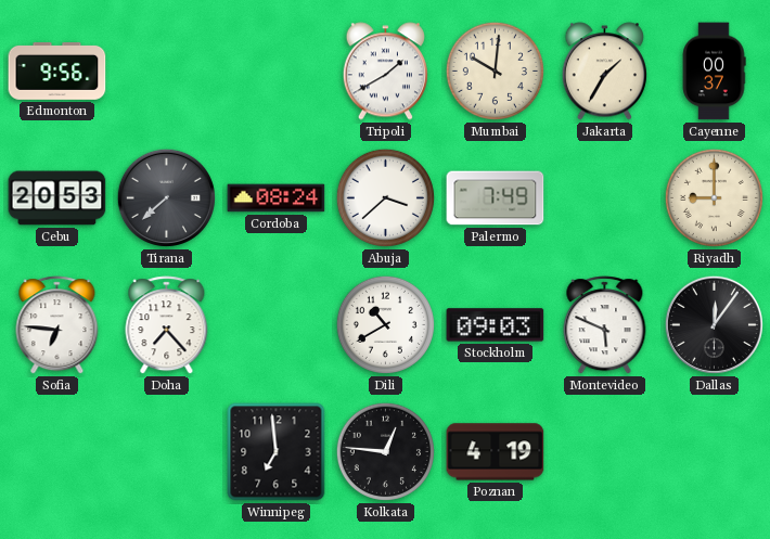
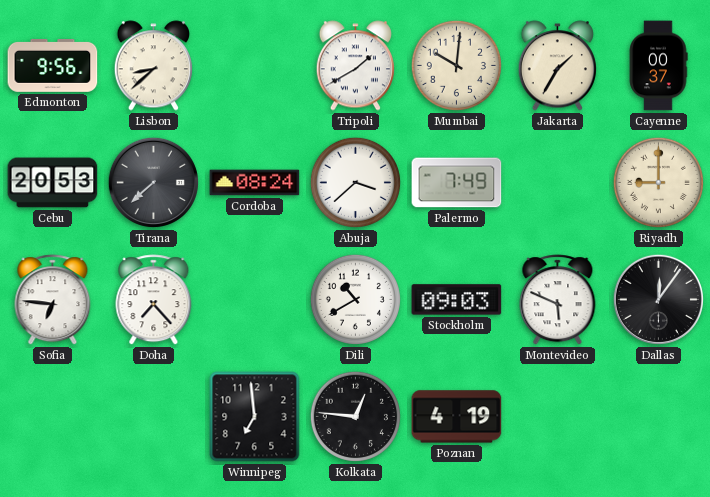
Lisbon: none -> 8:38 (153, 66)
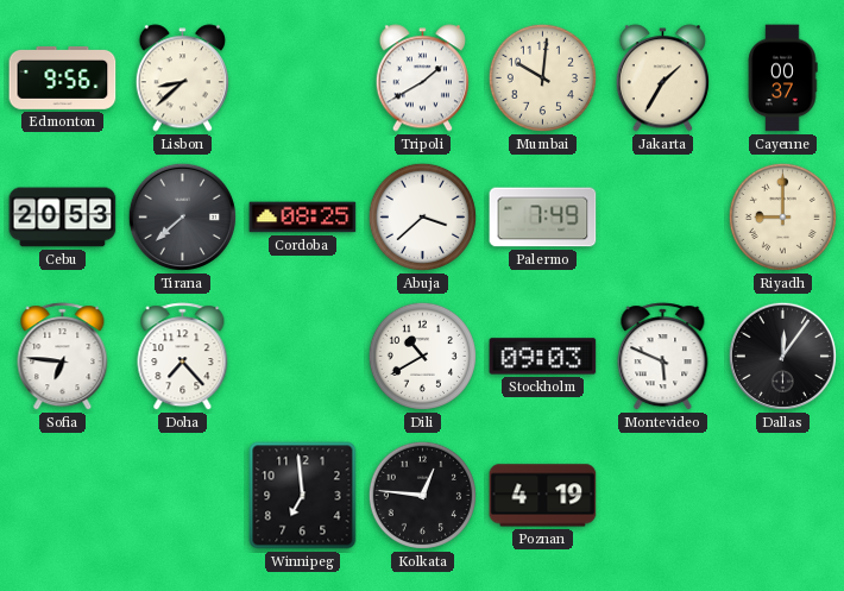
Cordoba: 08:24 -> 08:25 (303, 218)
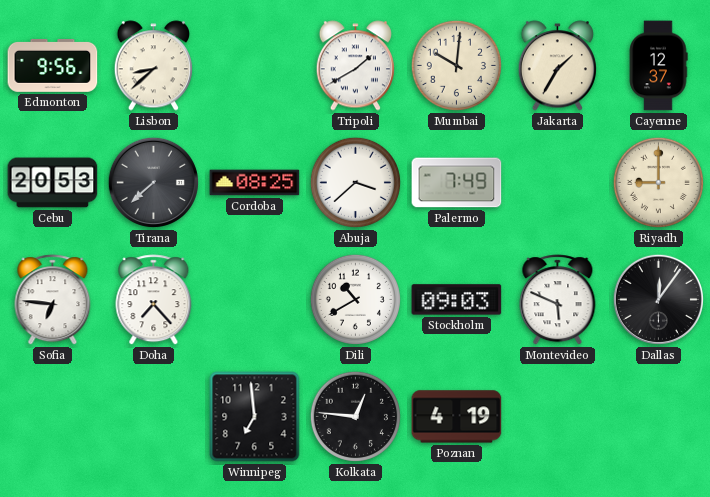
Cayenne: 00:37 -> 12:37 (658, 66)
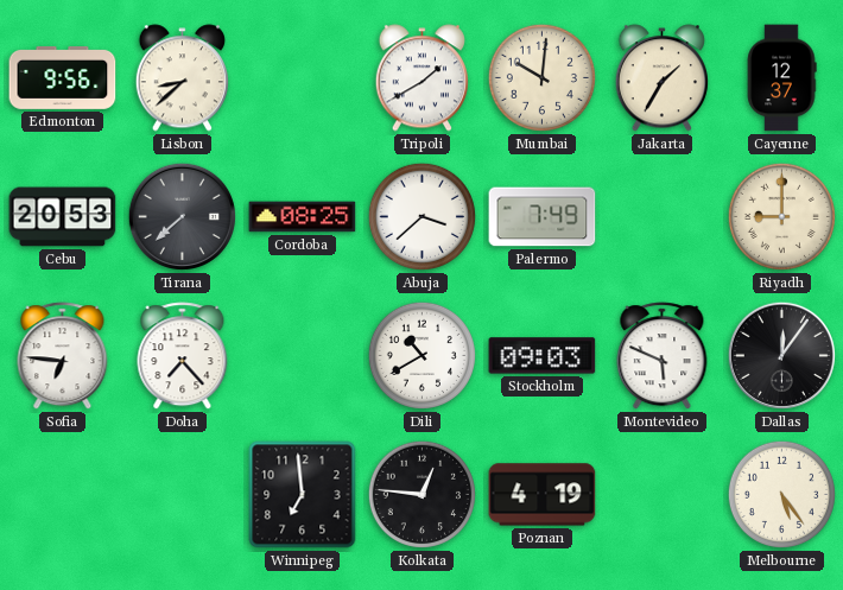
Melbourne: none -> 5:24 (781, 494)
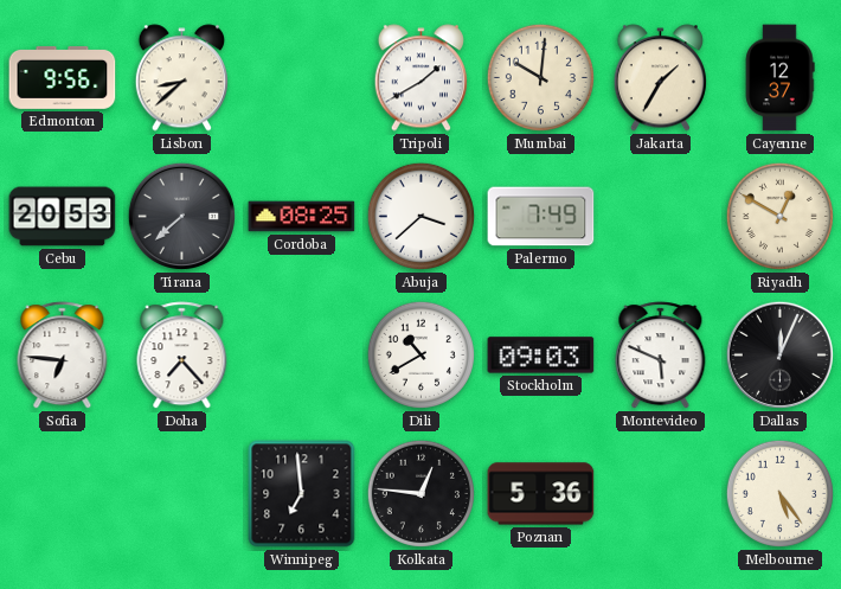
Riyadh: 9:00 -> 12:50 (779, 216)
Dallas: 12:06 -> 12:04 (779, 354)
Poznan: 4:19 -> 5:36 (541, 494)
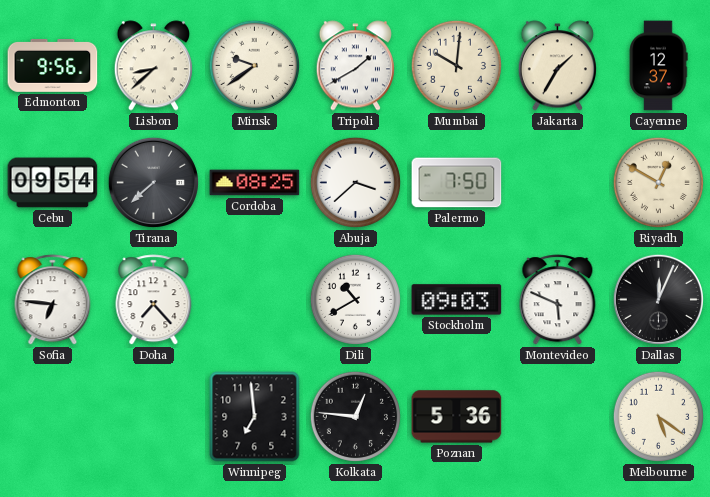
Minsk: none -> 9:39 (254, 65)
Cebu: 20:53 -> 09:54 (53, 183)
Palermo: 7:49 -> 7:50 (457, 183)
Melbourne: 5:24 -> 5:21 (658, 416)
